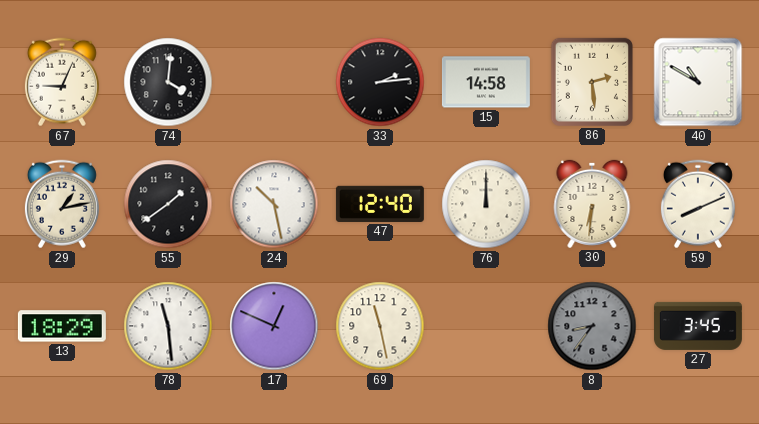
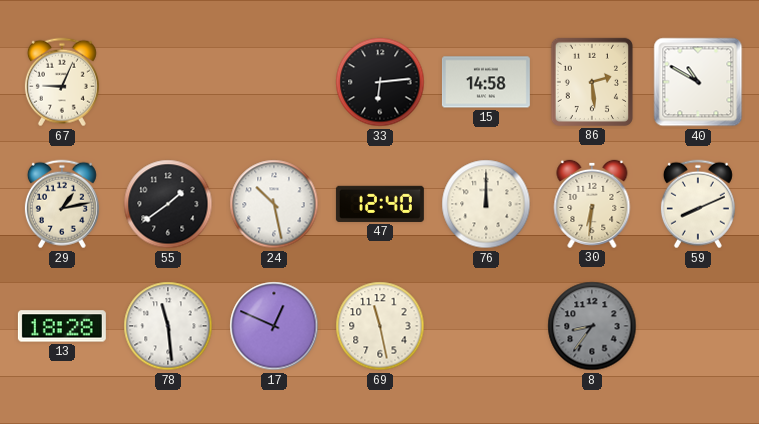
74: 4:01 -> none (168, 82)
33: 2:14 -> 6:14 (380, 82)
13: 18:29 -> 18:28 (62, 326)
27: 3:45 -> none (698, 326)
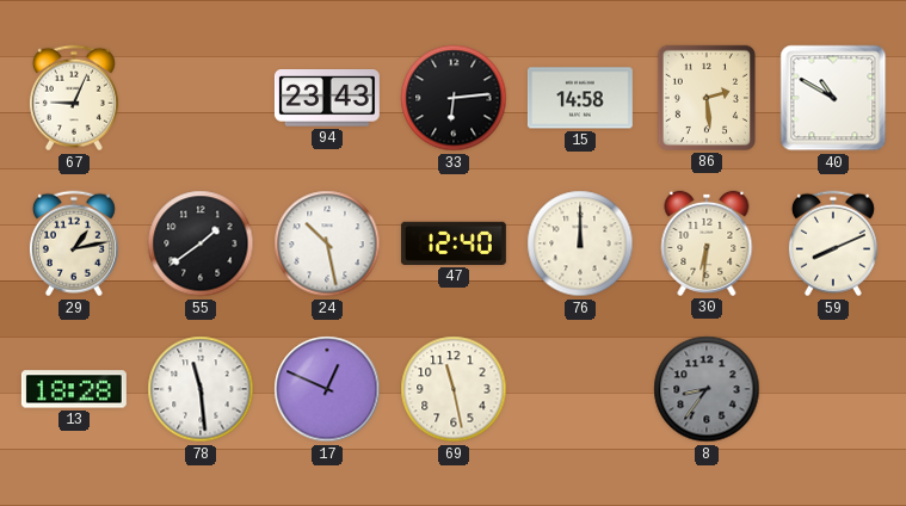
94: none -> 23:43 (327, 99)
